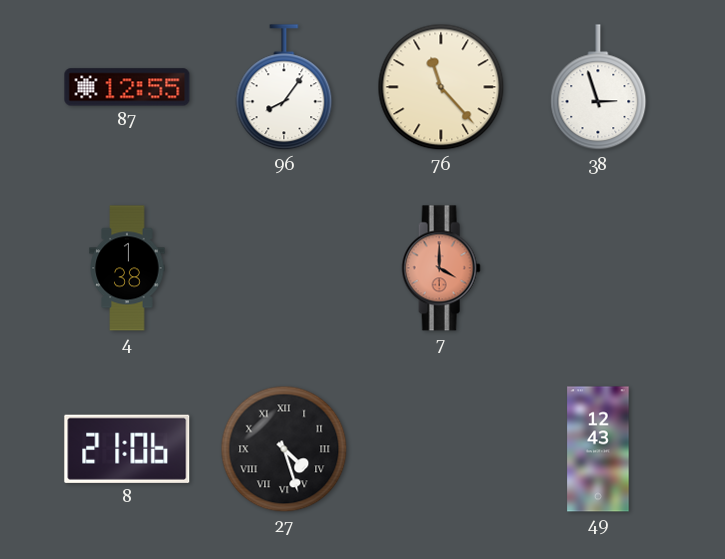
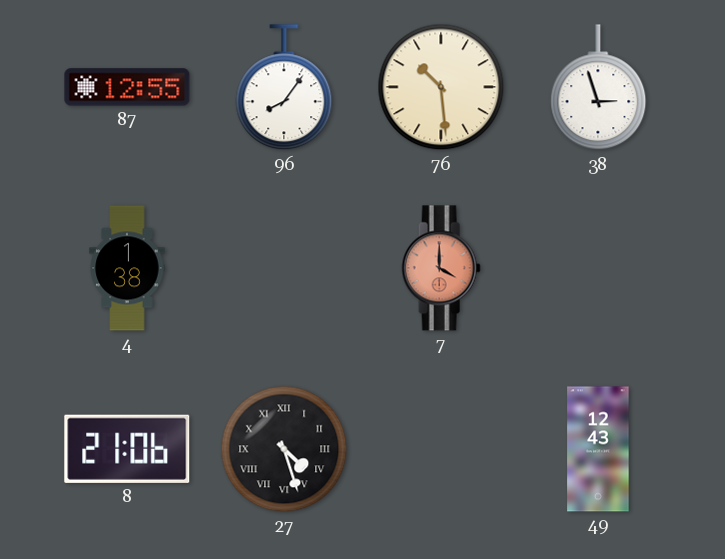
76: 11:23 -> 10:29 (441, 87)
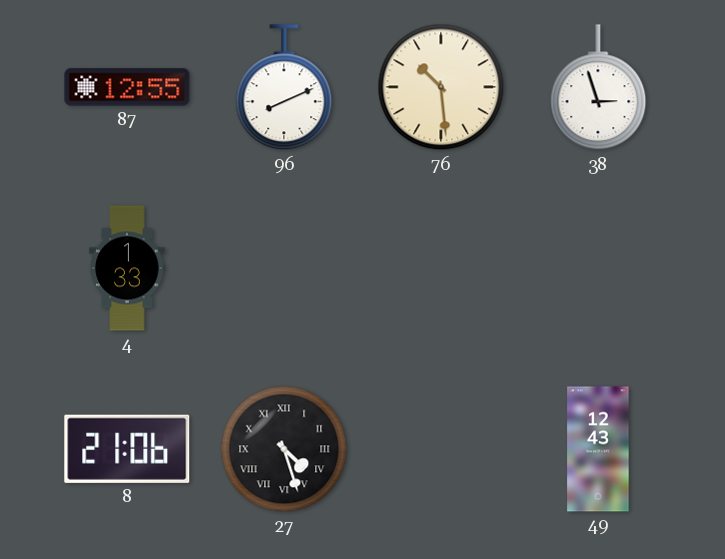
96: 8:06 -> 8:11 (284, 88)
4: 1:38 -> 1:33 (127, 268)
7: 4:00 -> none (441, 268)
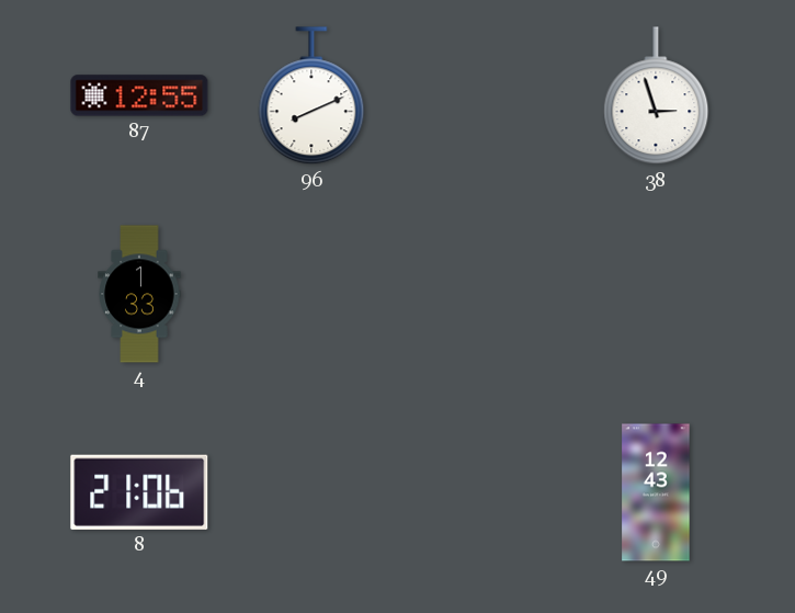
76: 10:29 -> none (441, 87)
27: 4:27 -> none (284, 449)
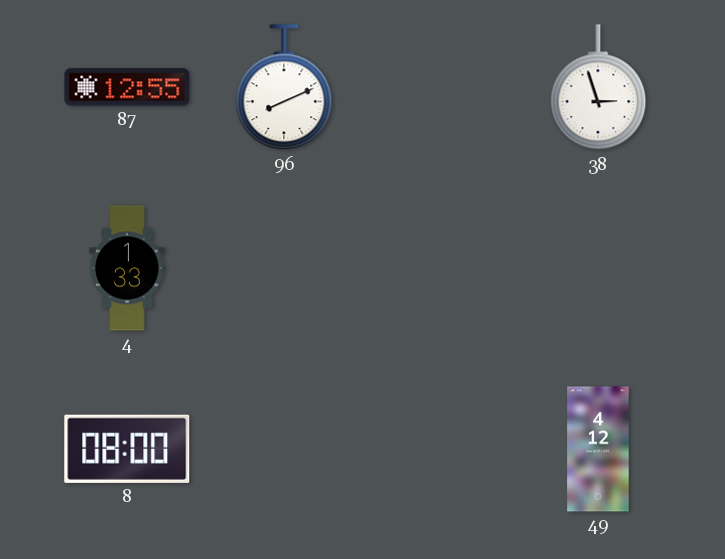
8: 21:06 -> 08:00 (127, 449)
49: 12:43 -> 4:12 (598, 449)
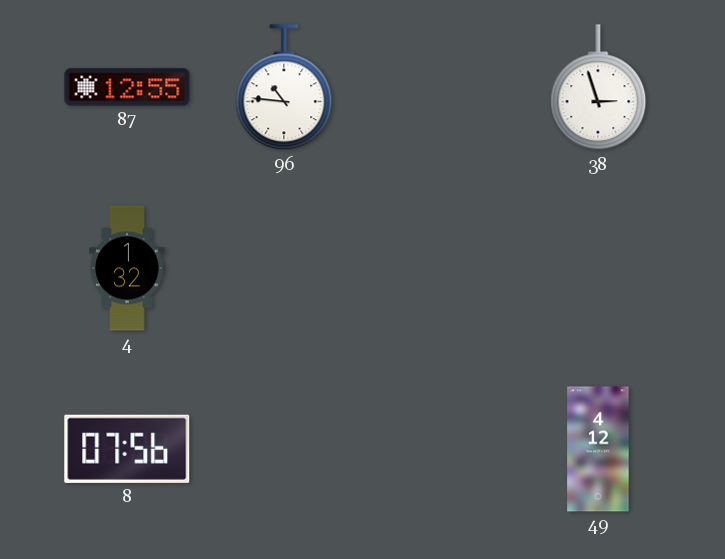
96: 8:11 -> 10:46 (284, 88)
4: 1:33 -> 1:32 (127, 268)
8: 08:00 -> 07:56 (127, 449)
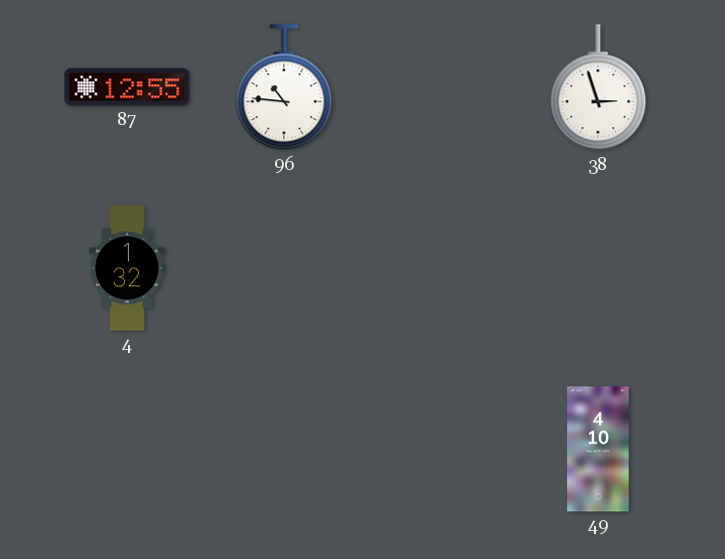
8: 07:56 -> none (127, 449)
49: 4:12 -> 4:10 (598, 449)
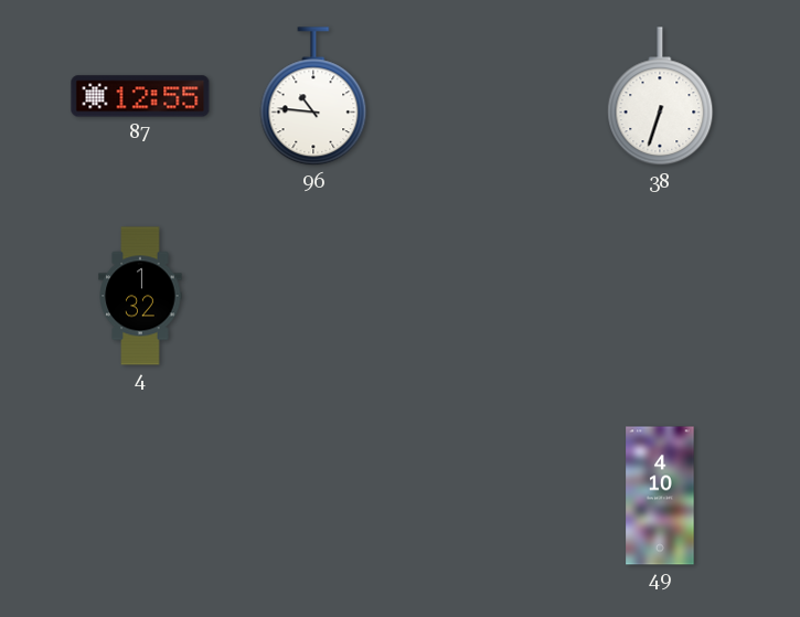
38: 2:57 -> 6:33 (660, 97)
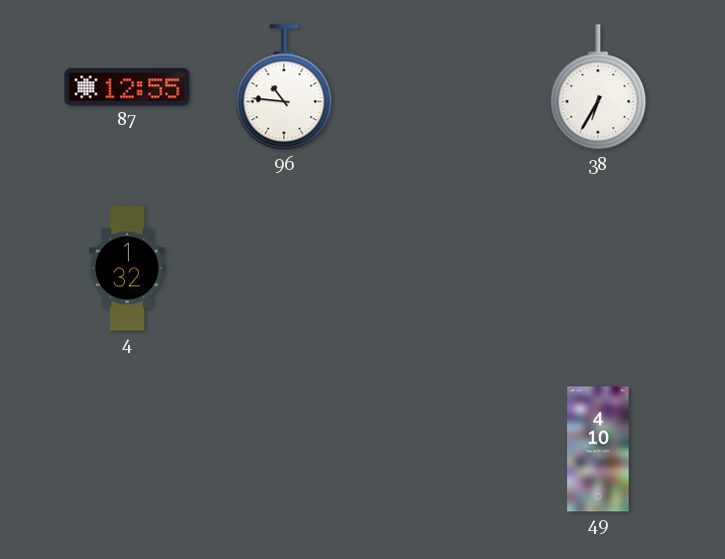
38: 6:33 -> 6:35 (598, 88)
